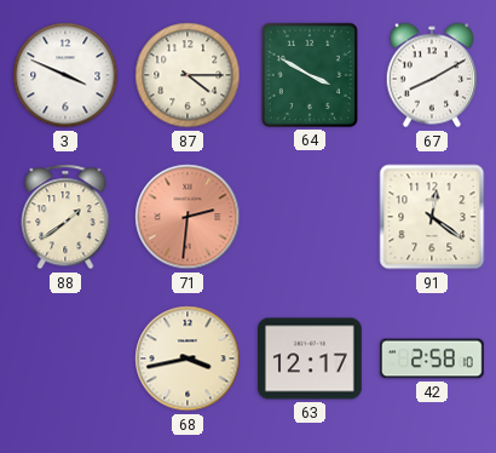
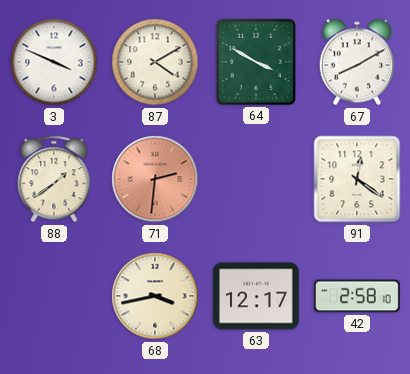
87: 4:15 -> 4:10 (155, 62)
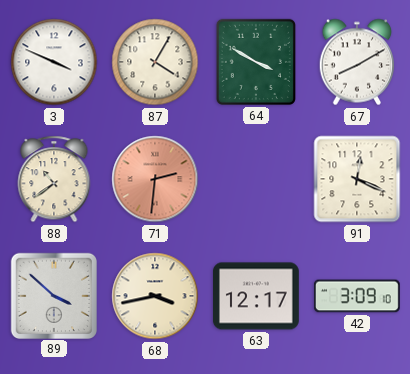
87: 4:10 -> 4:05 (155, 62)
88: 1:39 -> 10:39 (54, 179)
91: 12:21 -> 12:19 (357, 179)
89: none -> 3:52 (53, 295)
42: 2:58 -> 3:09 (357, 296)
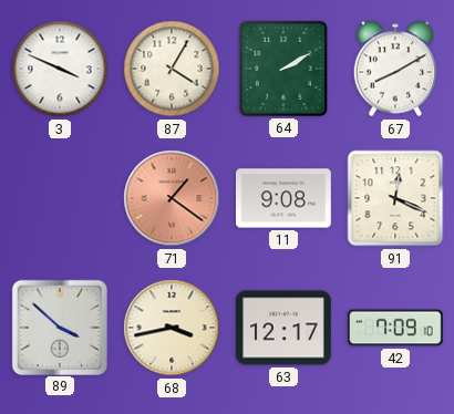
64: 3:50 -> 2:10 (283, 69)
88: 10:39 -> none (54, 179)
71: 2:31 -> 1:21 (172, 198)
11: none -> 9:08 (283, 198)
42: 3:09 -> 7:09 (395, 328)
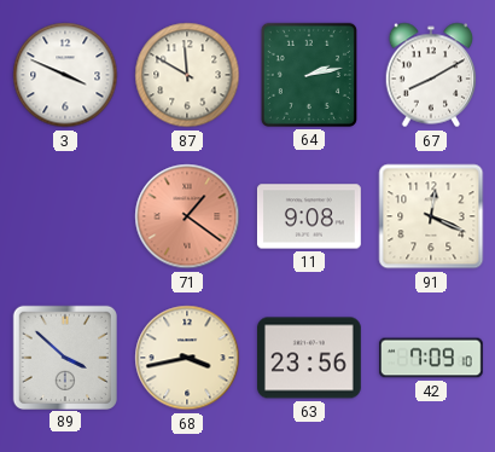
87: 4:05 -> 11:50 (187, 75)
64: 2:10 -> 2:13 (309, 75)
63: 12:17 -> 23:56 (309, 358)
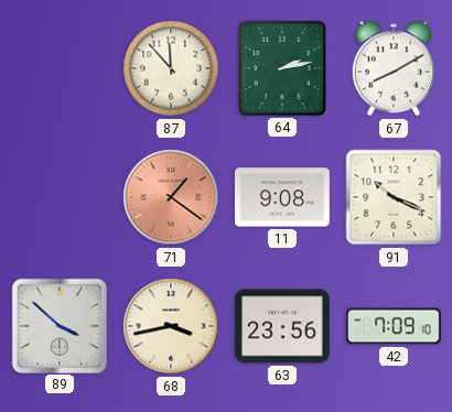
3: 3:49 -> none (65, 75)
87: 11:50 -> 11:53 (171, 68)
91: 12:19 -> 10:19 (394, 197)
